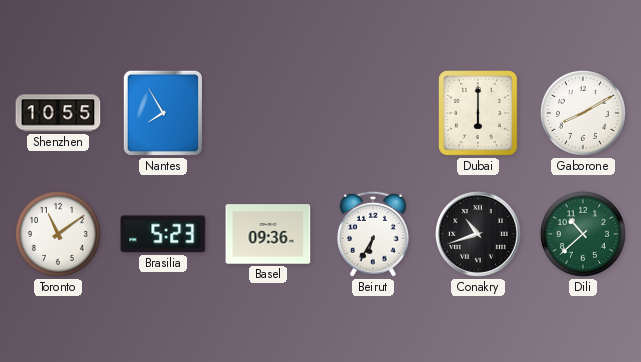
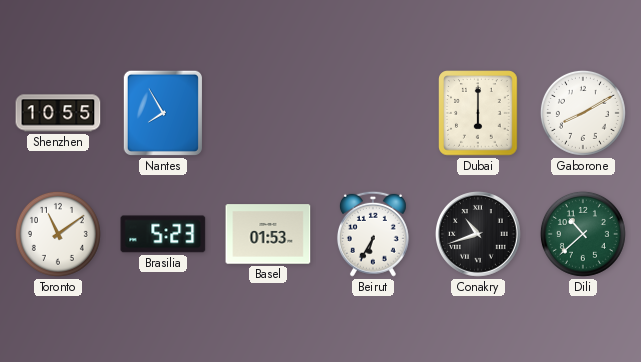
Basel: 09:36 -> 01:53 (268, 234)
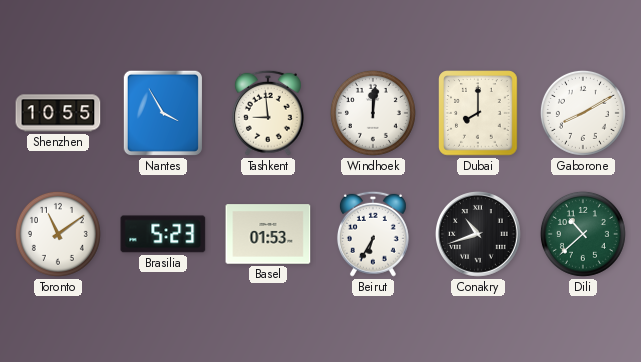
Nantes: 7:55 -> 3:55 (163, 113)
Tashkent: none -> 8:59 (268, 113)
Windhoek: none -> 12:01 (373, 113)
Dubai: 6:00 -> 8:00 (478, 113)
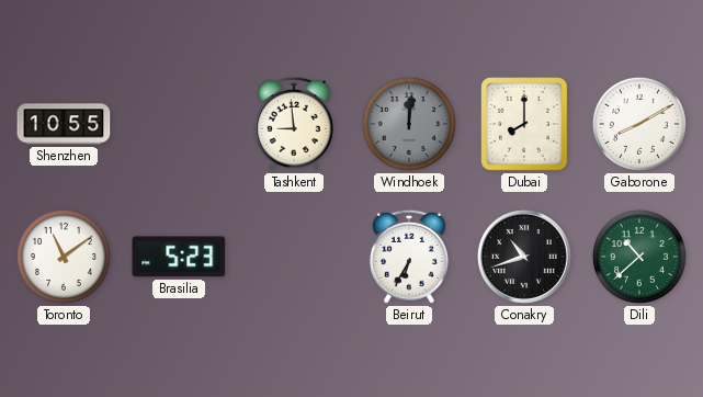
Nantes: 3:55 -> none (163, 113)
Windhoek dial: white -> grey (409, 124)
Basel: 01:53 -> none (268, 234)
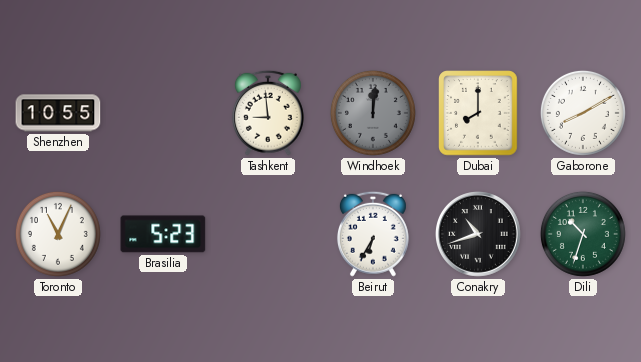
Toronto: 11:09 -> 11:04 (58, 234)
Dili: 10:38 -> 10:33 (583, 234)
